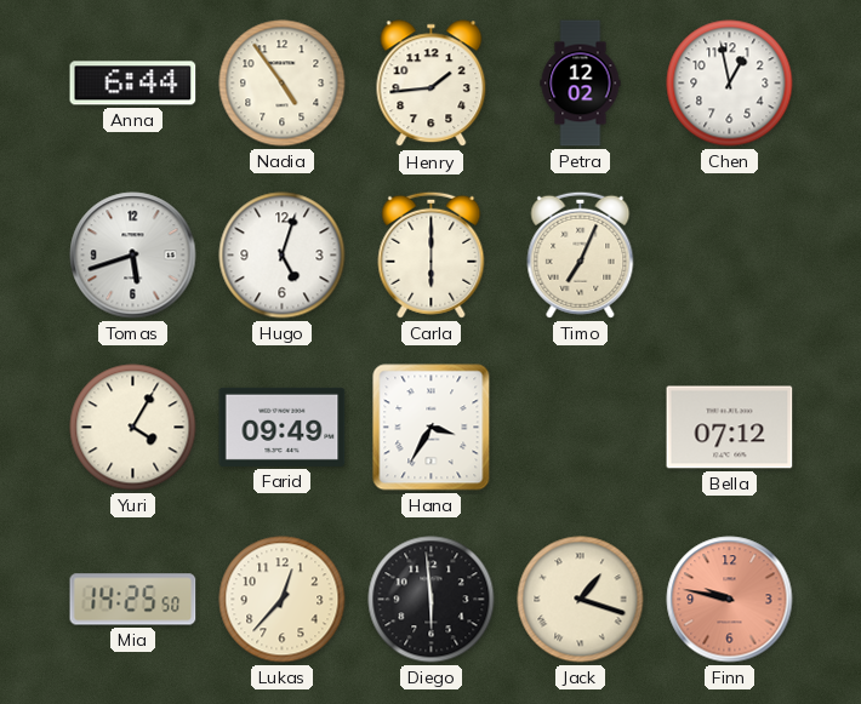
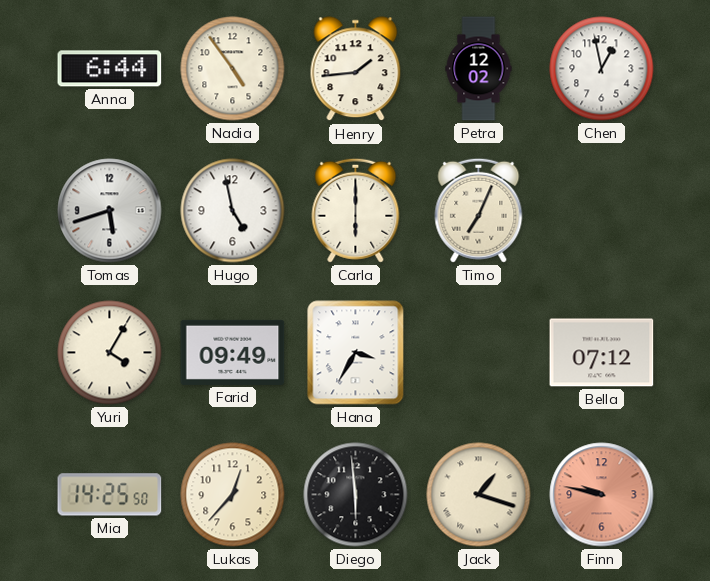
Hugo: 5:03 -> 4:58 (233, 211)
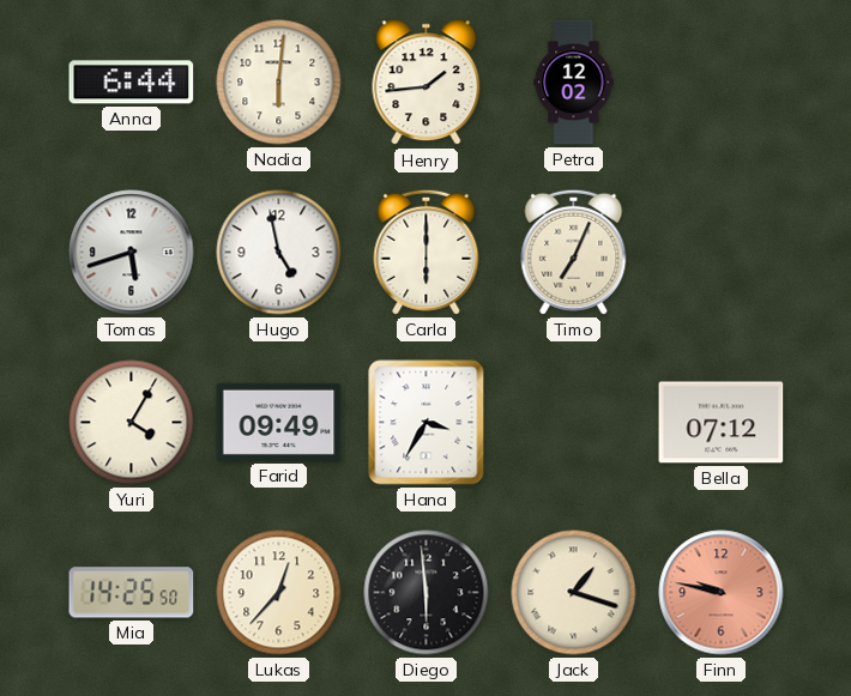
Nadia: 4:54 -> 6:01 (279, 83)
Chen: 12:58 -> none (602, 69)
